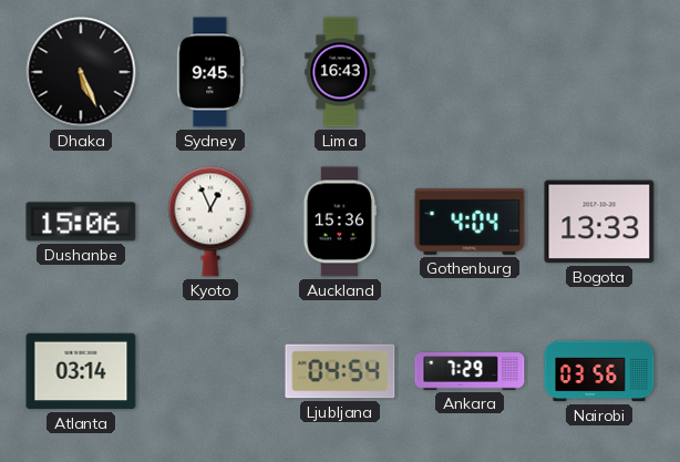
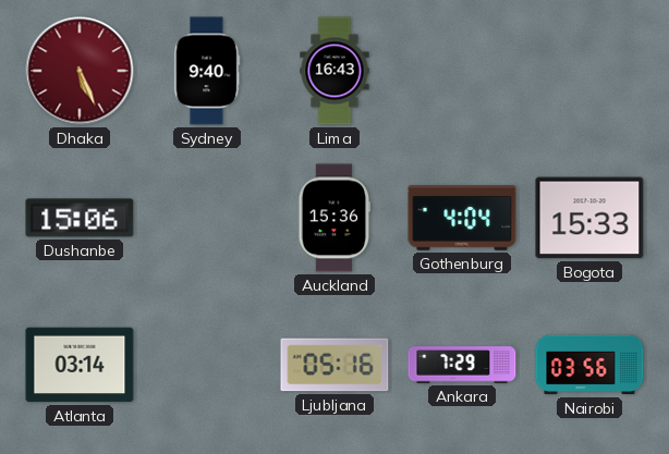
Dhaka dial: black -> burgundy (80, 71)
Sydney: 9:45 -> 9:40 (207, 71)
Kyoto: 12:56 -> none (210, 222)
Bogota: 13:33 -> 15:33 (589, 218)
Ljubljana: 04:54 -> 05:16 (334, 365)
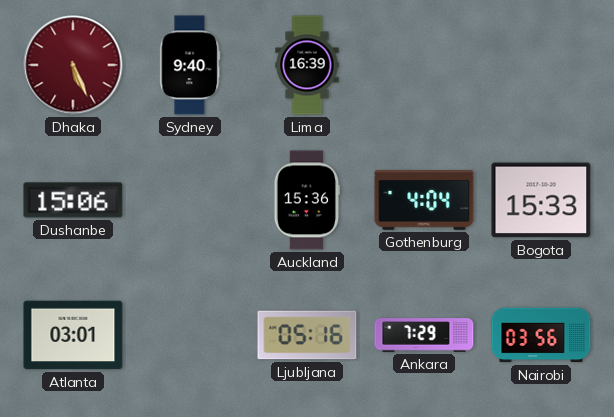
Lima: 16:43 -> 16:39 (307, 65)
Atlanta: 03:14 -> 03:01 (73, 335)
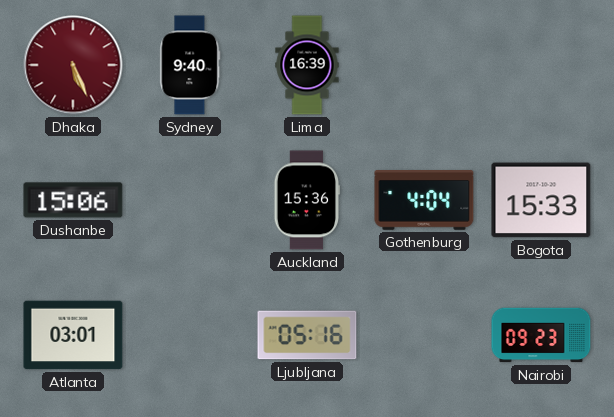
Ankara: 7:29 -> none (424, 335)
Nairobi: 03:56 -> 09:23 (541, 335)
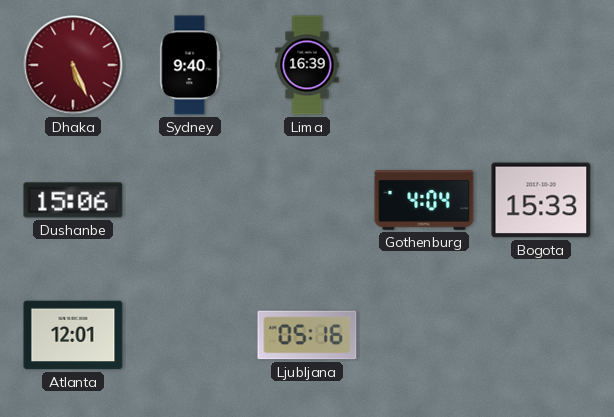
Auckland: 15:36 -> none (306, 200)
Atlanta: 03:01 -> 12:01 (73, 335)
Nairobi: 09:23 -> none (541, 335)
